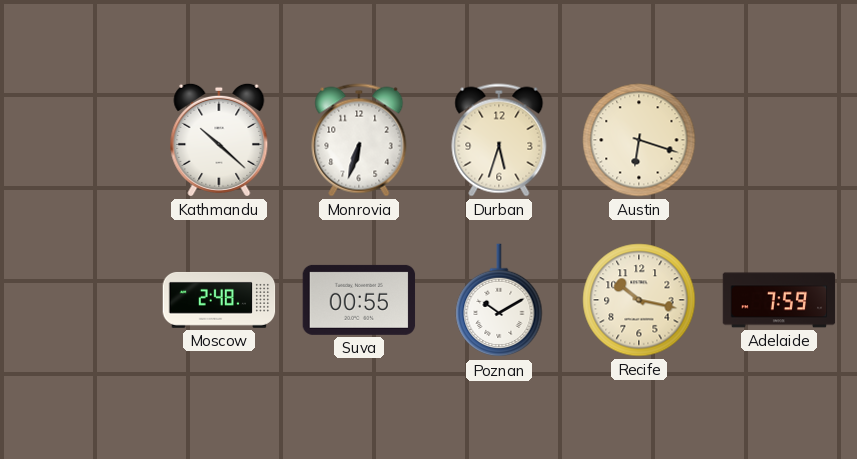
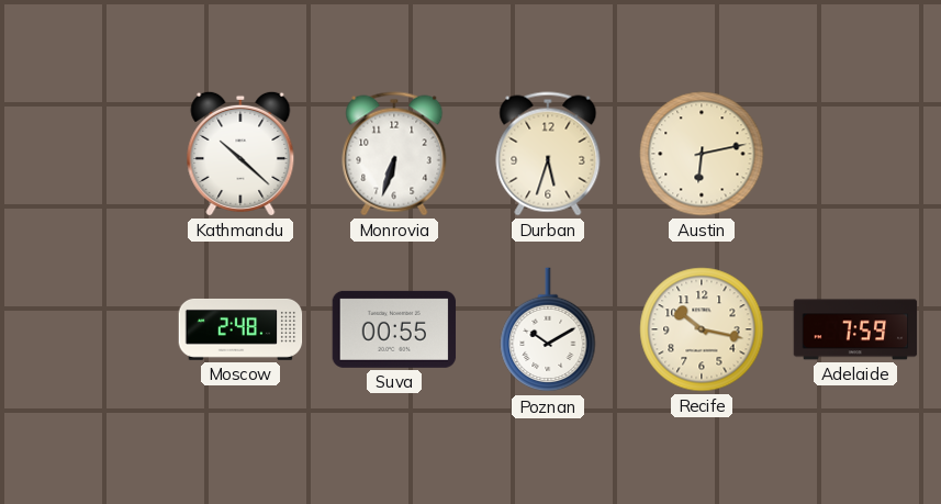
Austin: 6:18 -> 6:13 (702, 154)
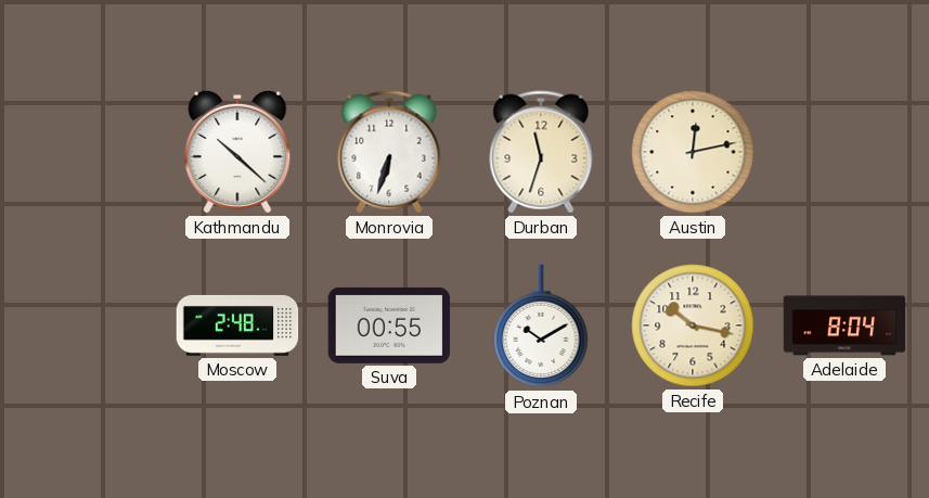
Durban: 5:33 -> 11:33 (541, 152)
Austin: 6:13 -> 12:13 (693, 152)
Adelaide: 7:59 -> 8:04 (844, 325)
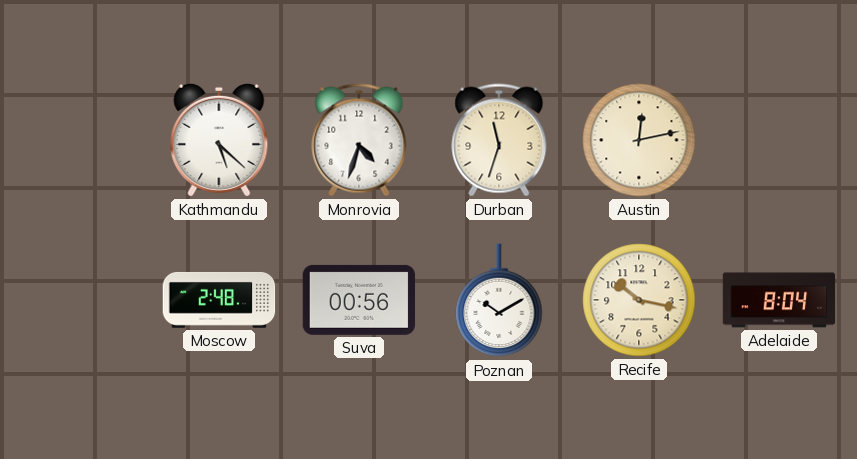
Kathmandu: 10:22 -> 5:22 (219, 140)
Monrovia: 6:33 -> 4:33 (359, 140)
Suva: 00:55 -> 00:56 (359, 300)
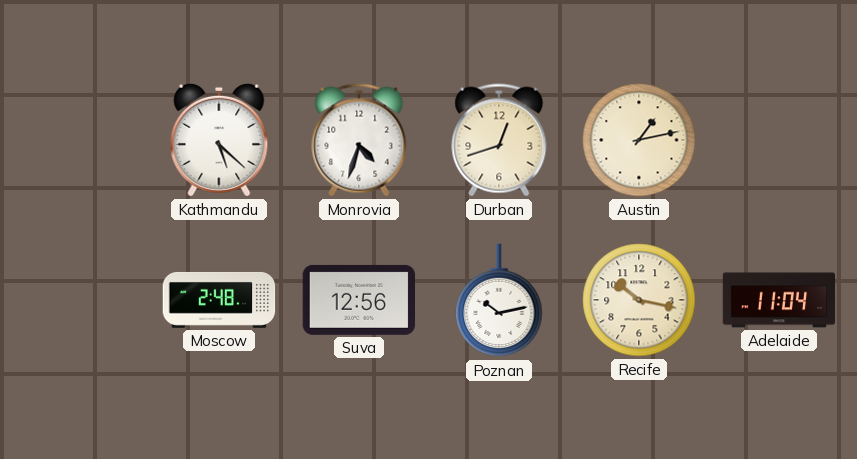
Durban: 11:33 -> 12:42 (499, 140)
Austin: 12:13 -> 1:13 (639, 140)
Suva: 00:56 -> 12:56 (359, 300)
Poznan: 10:10 -> 10:13 (499, 301)
Adelaide: 8:04 -> 11:04 (779, 300)
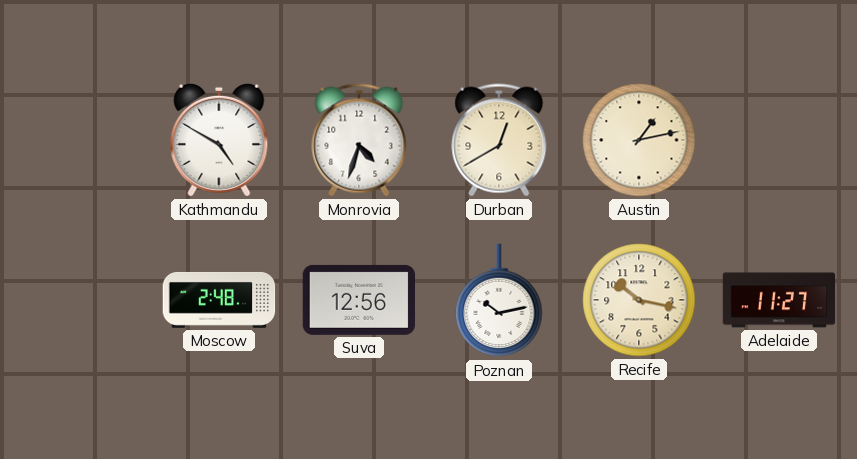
Kathmandu: 5:22 -> 4:50 (219, 140)
Durban: 12:42 -> 12:40 (499, 140)
Adelaide: 11:04 -> 11:27 (779, 300)
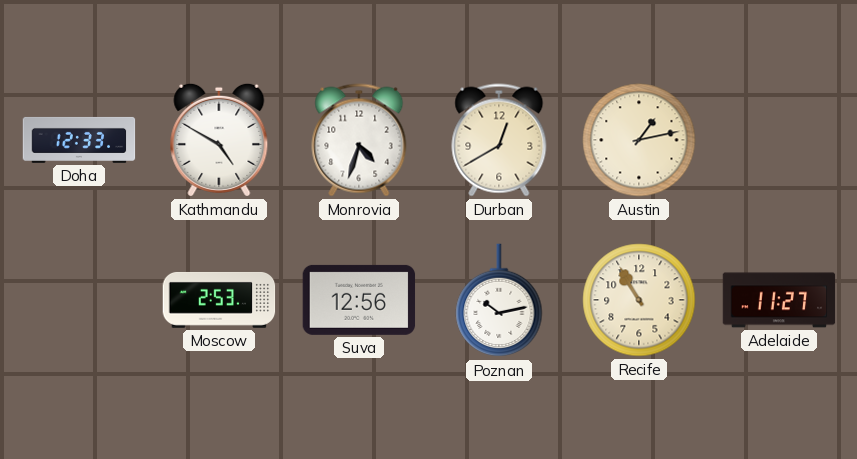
Doha: none -> 12:33 (79, 140)
Moscow: 2:48 -> 2:53 (219, 300)
Recife: 10:17 -> 10:55 (639, 300)
